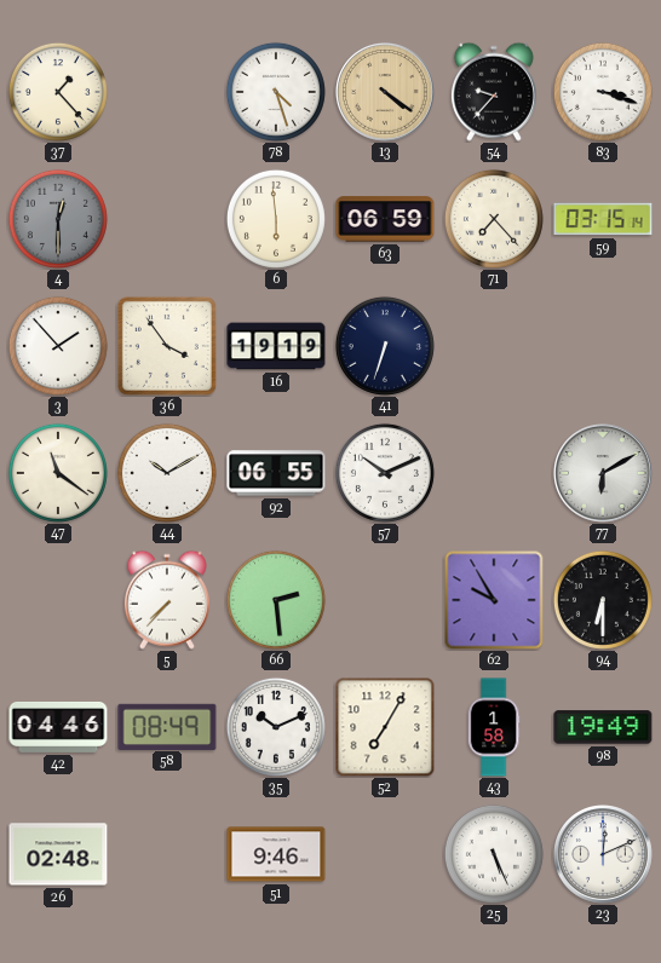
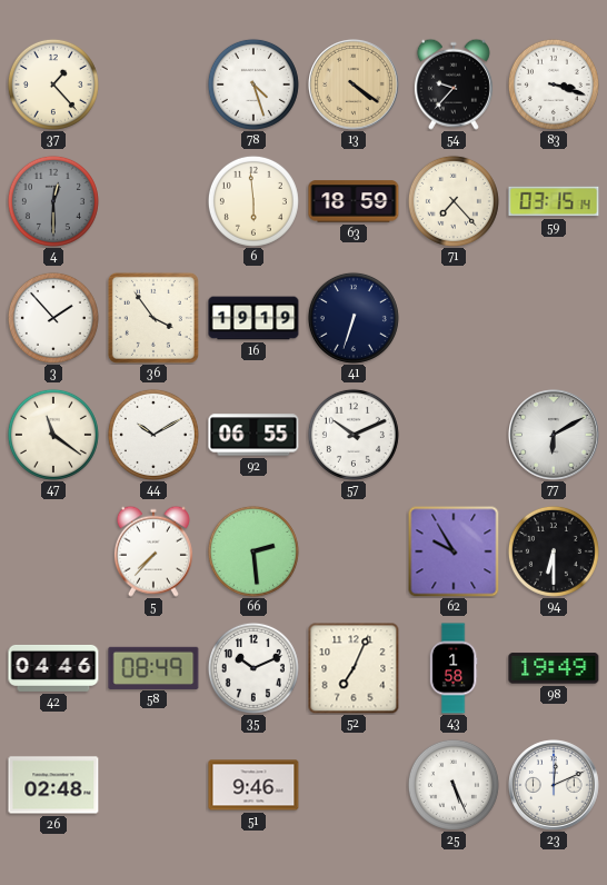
63: 06:59 -> 18:59 (354, 201)
52: 7:05 -> 7:04 (354, 668)
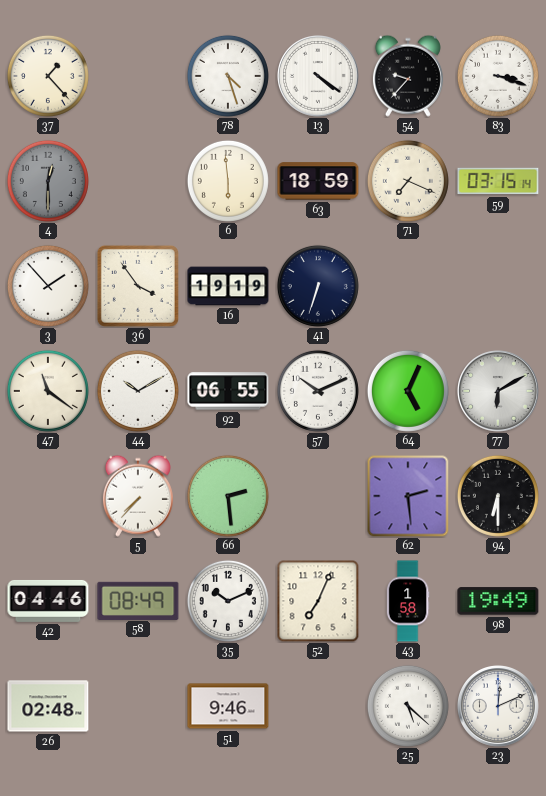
13 dial: champagne -> white (319, 77)
71: 7:23 -> 7:19 (408, 181)
64: none -> 5:04 (408, 391)
62: 9:55 -> 2:29 (408, 496)
25: 5:26 -> 5:22 (408, 706)
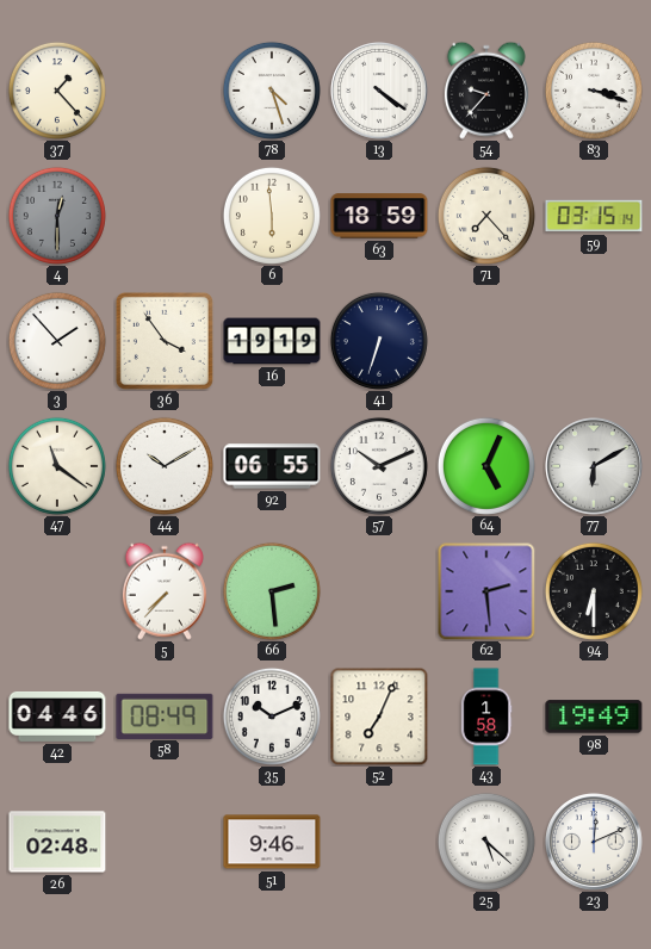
71: 7:19 -> 7:23 (486, 216)
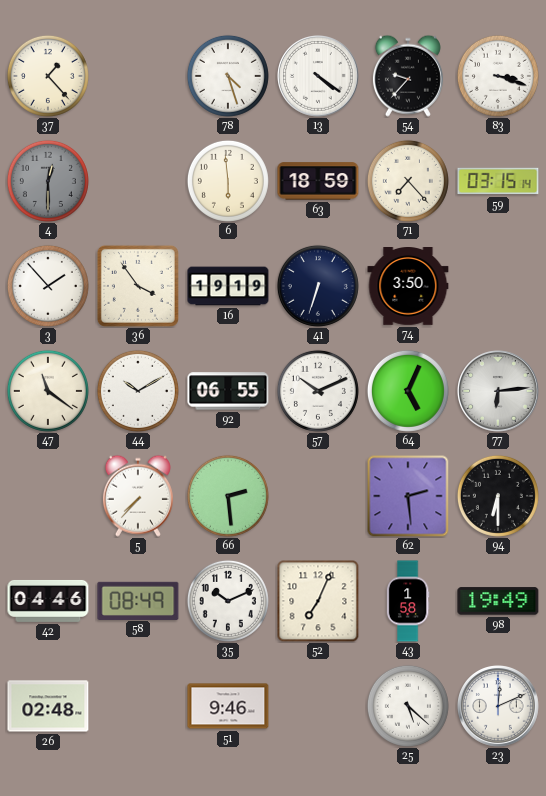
74: none -> 3:50 (408, 287)
77: 6:10 -> 6:14 (499, 392)
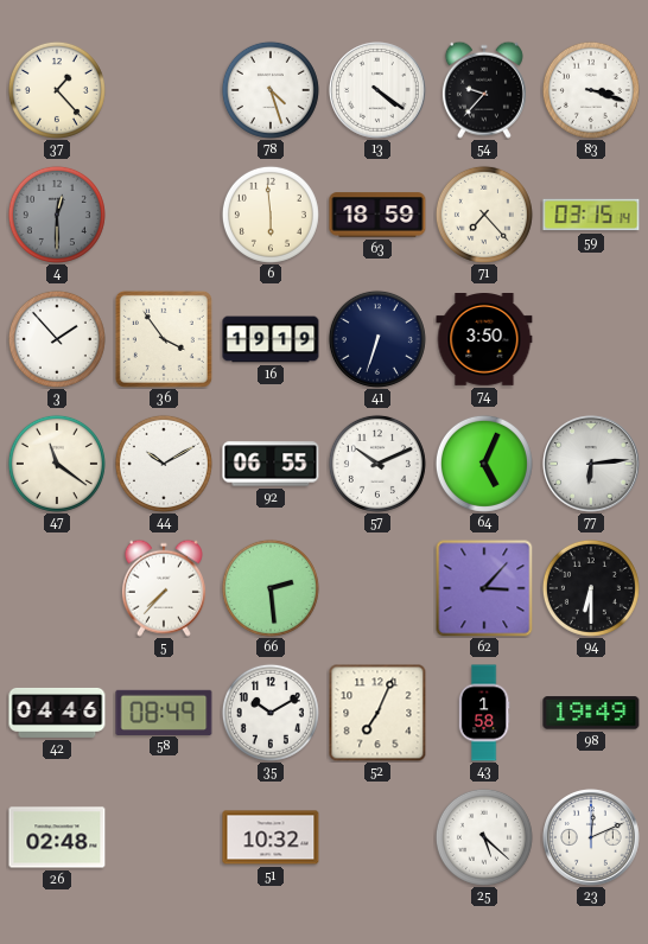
62: 2:29 -> 3:07 (484, 588)
35: 10:11 -> 10:10 (271, 713)
51: 9:46 -> 10:32 (271, 837)
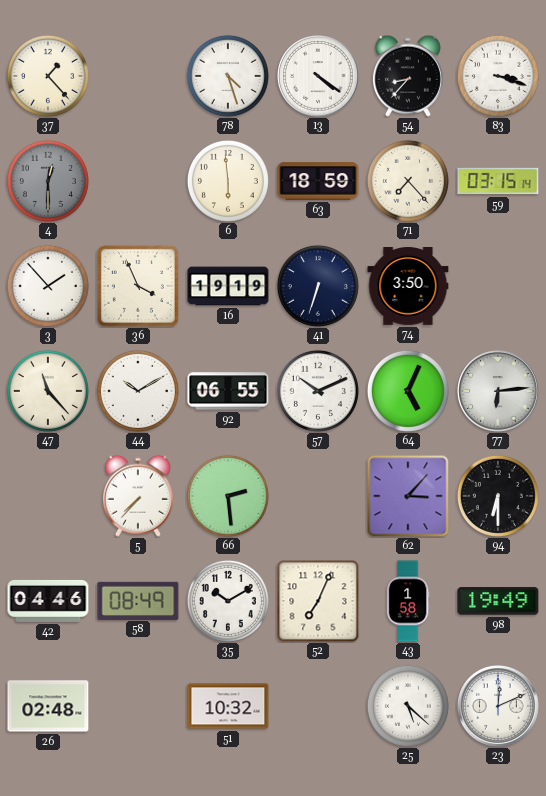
54: 9:37 -> 8:37 (408, 76)
36: 3:54 -> 3:56 (138, 286)
47: 11:21 -> 11:23 (48, 391)
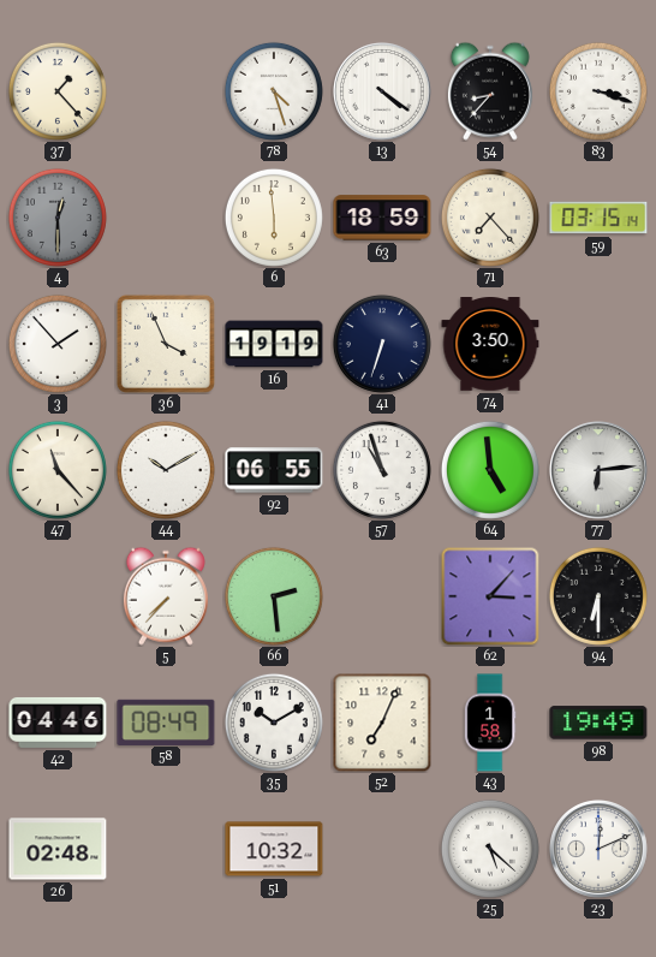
57: 10:11 -> 10:57 (382, 470)
64: 5:04 -> 4:59 (490, 470)
